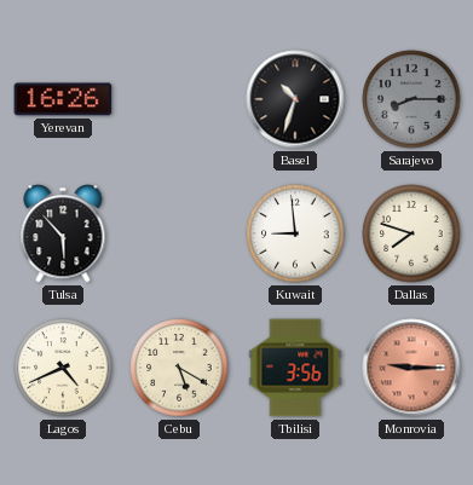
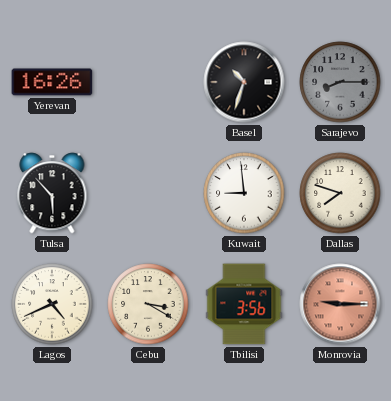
Cebu: 5:20 -> 3:20 (148, 304)
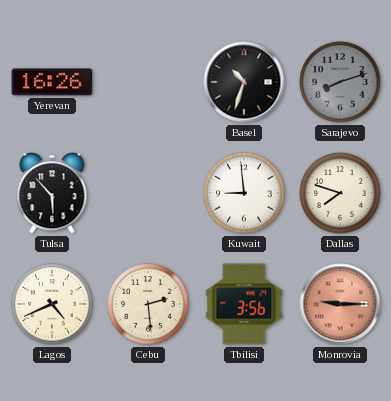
Sarajevo: 8:15 -> 8:12 (340, 82)
Cebu: 3:20 -> 2:29 (148, 304)
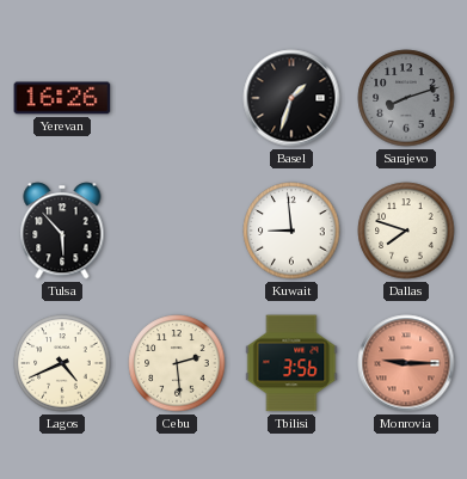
Basel: 10:33 -> 1:33 (291, 98)
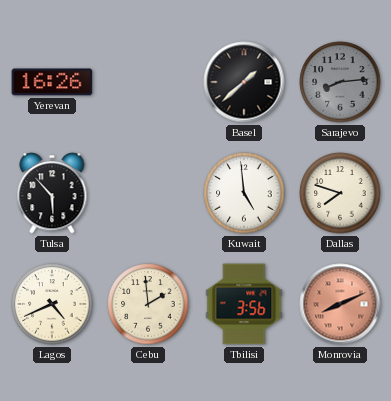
Basel: 1:33 -> 1:38 (244, 82)
Sarajevo: 8:12 -> 8:14 (340, 82)
Kuwait: 8:59 -> 4:59 (244, 193)
Cebu: 2:29 -> 1:59 (148, 304)
Monrovia: 9:15 -> 8:11 (340, 304)
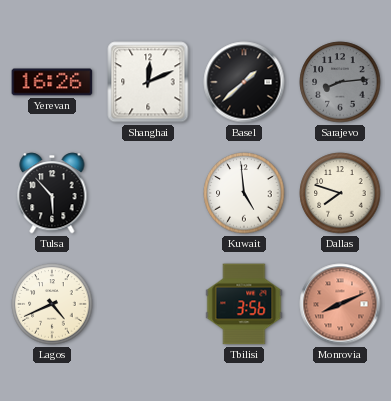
Shanghai: none -> 12:11 (148, 82)
Cebu: 1:59 -> none (148, 304)
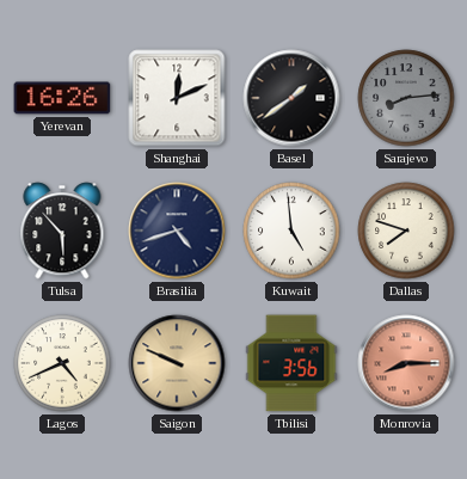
Basel: 1:38 -> 1:39 (291, 98)
Brasilia: none -> 4:42 (177, 231)
Saigon: none -> 9:49 (177, 363)
Monrovia: 8:11 -> 8:15 (406, 363)
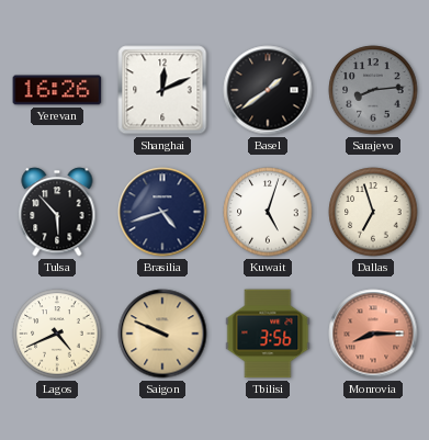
Kuwait: 4:59 -> 5:03 (268, 212)
Dallas: 7:48 -> 6:57 (373, 212)
